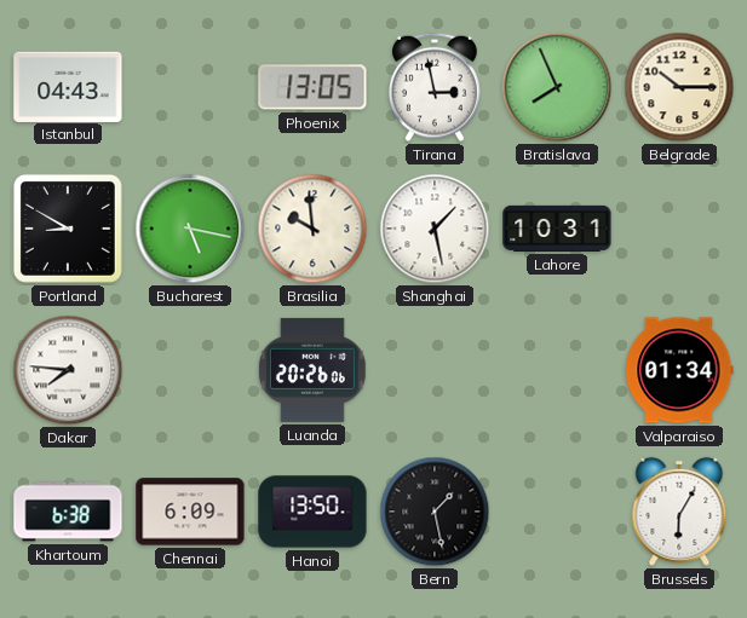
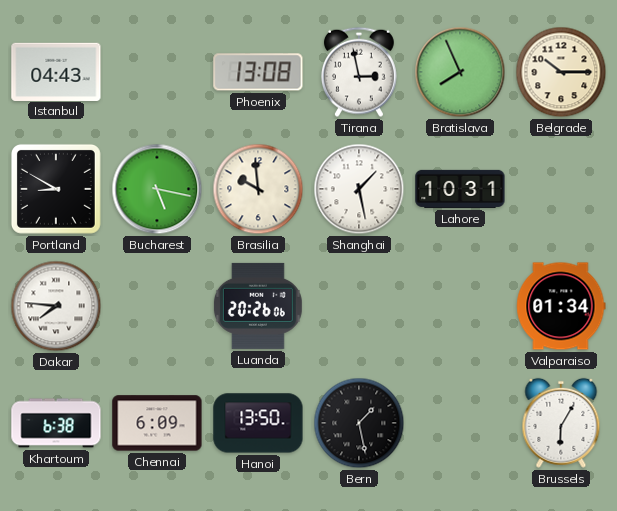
Phoenix: 13:05 -> 13:08 (258, 72)
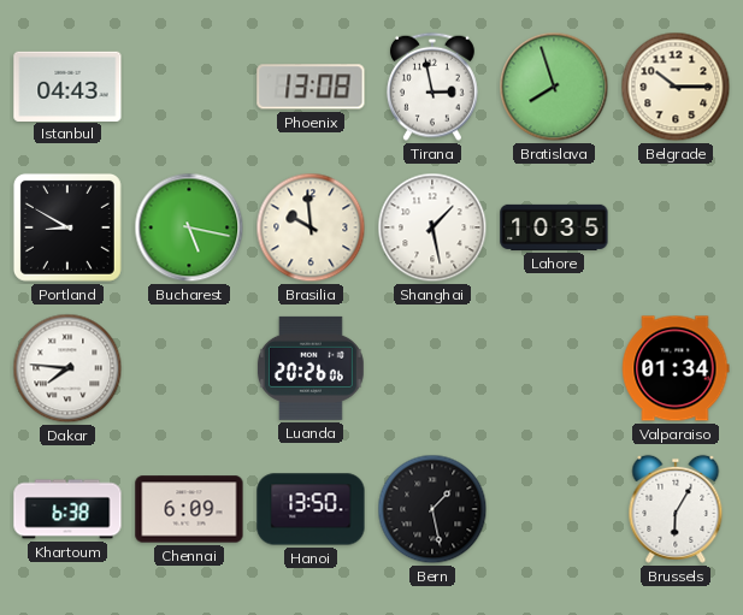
Bratislava: 7:56 -> 7:57 (554, 87)
Lahore: 10:31 -> 10:35 (554, 227)
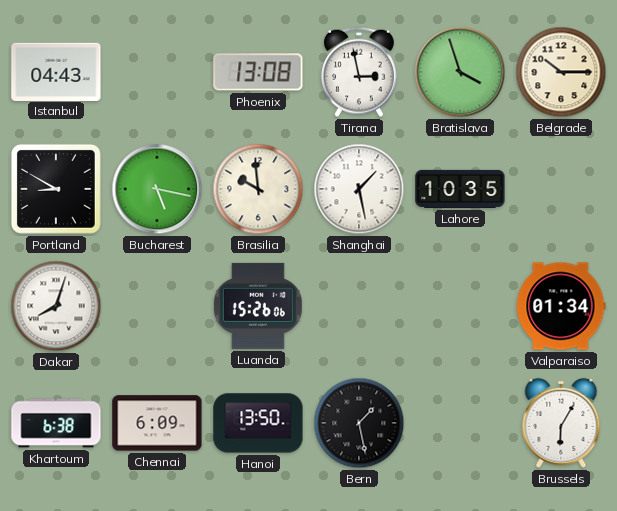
Bratislava: 7:57 -> 3:57 (460, 72)
Dakar: 7:46 -> 8:03 (56, 306)
Luanda: 20:26 -> 15:26 (258, 306)
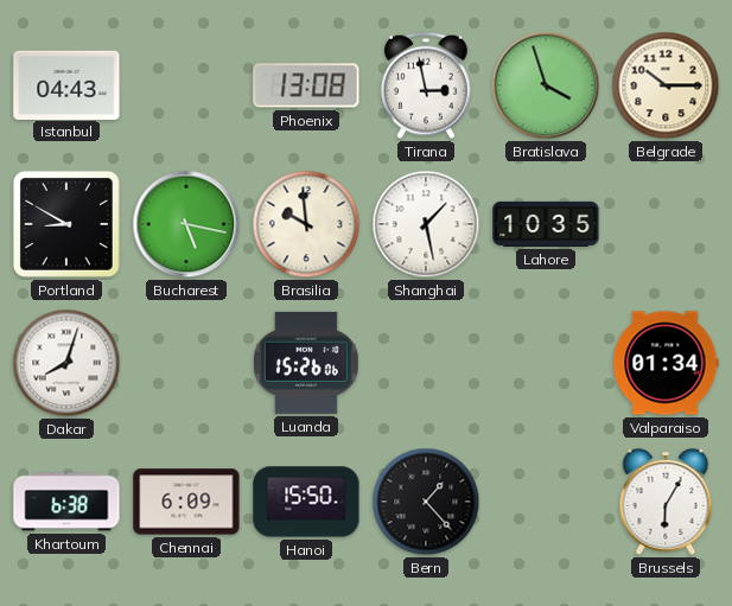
Hanoi: 13:50 -> 15:50 (306, 502)
Bern: 1:28 -> 1:23 (426, 502)
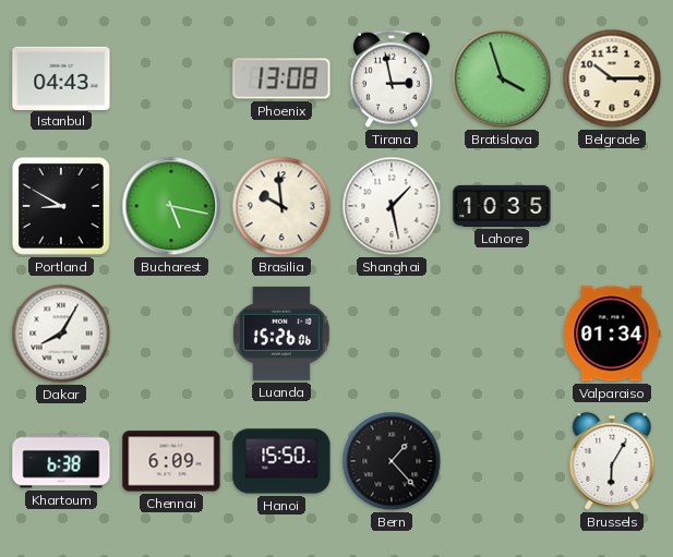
Dakar: 8:03 -> 8:05 (61, 334)
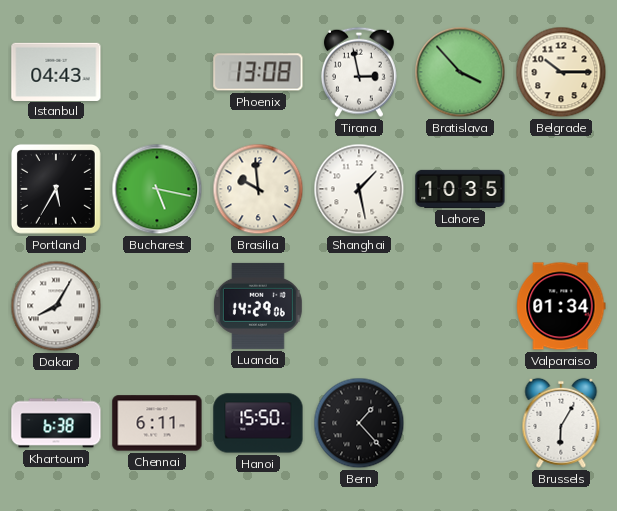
Bratislava: 3:57 -> 3:53 (460, 72)
Portland: 8:50 -> 5:35 (56, 189)
Luanda: 15:26 -> 14:29 (258, 306)
Chennai: 6:09 -> 6:11 (157, 423)
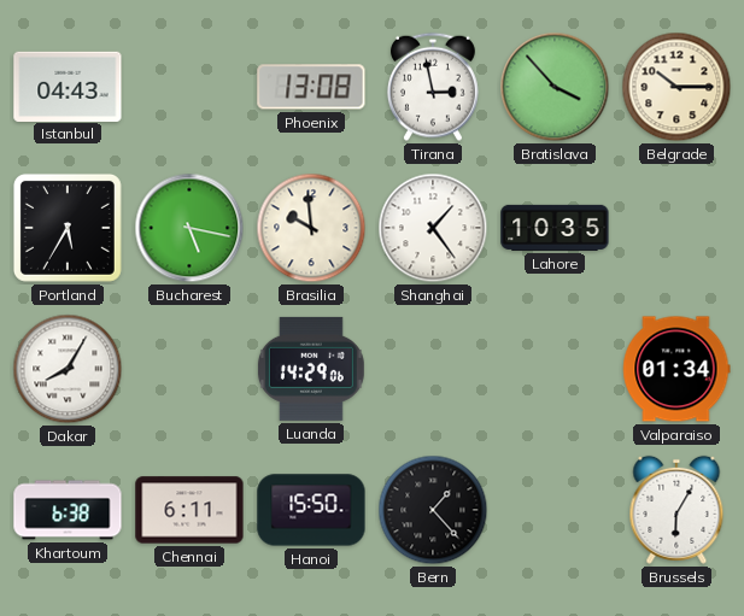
Shanghai: 1:28 -> 1:24 (433, 228)
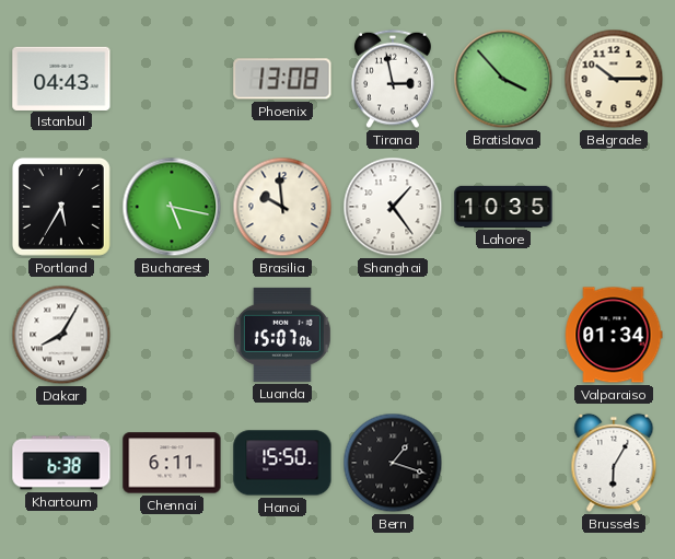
Luanda: 14:29 -> 15:07 (282, 335)
Bern: 1:23 -> 1:18 (393, 463)
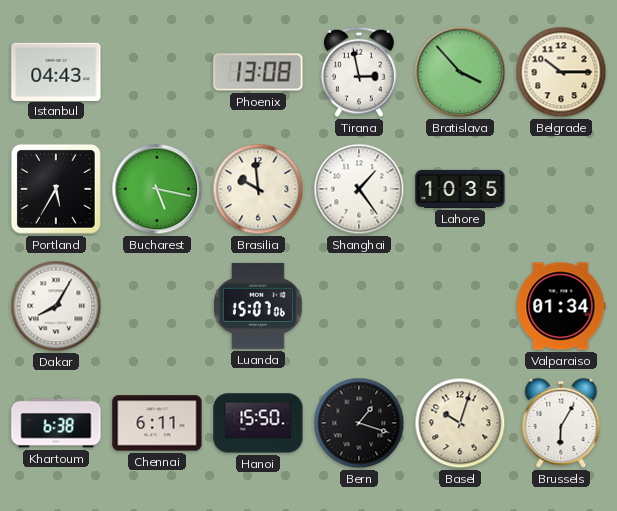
Basel: none -> 10:03 (460, 423)
